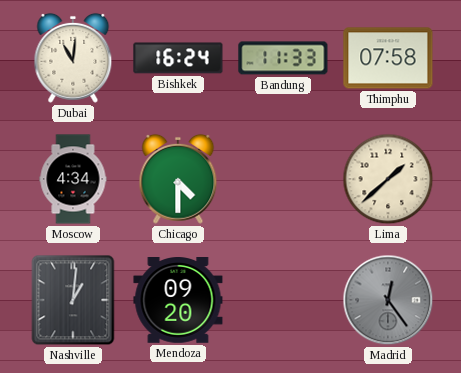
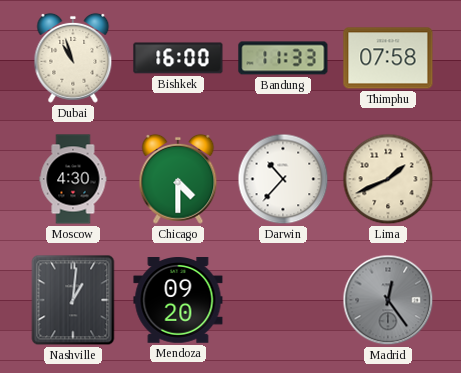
Dubai: 11:01 -> 10:57 (73, 58)
Bishkek: 16:24 -> 16:00 (178, 58)
Moscow: 4:34 -> 4:30 (73, 179)
Darwin: none -> 10:37 (283, 179)
Lima: 1:38 -> 1:41 (388, 179)
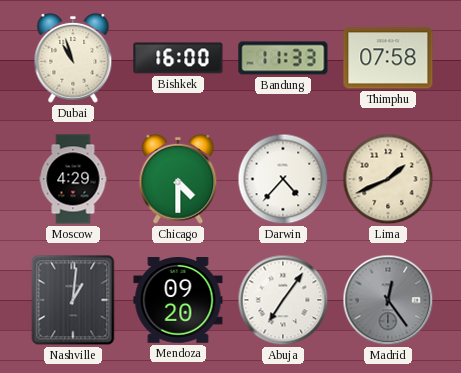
Moscow: 4:30 -> 4:29 (73, 179)
Darwin: 10:37 -> 4:37 (283, 179)
Abuja: none -> 7:06 (283, 300)
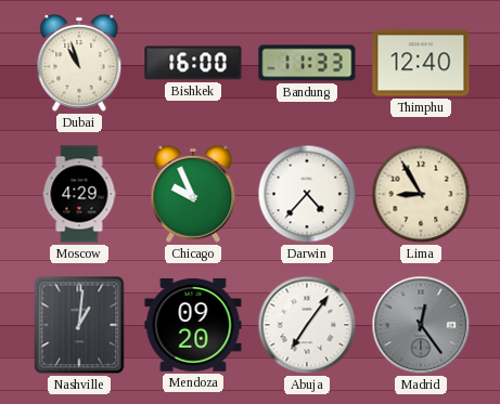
Thimphu: 07:58 -> 12:40 (421, 63)
Chicago: 4:30 -> 9:56 (193, 194)
Lima: 1:41 -> 8:55 (421, 194)
